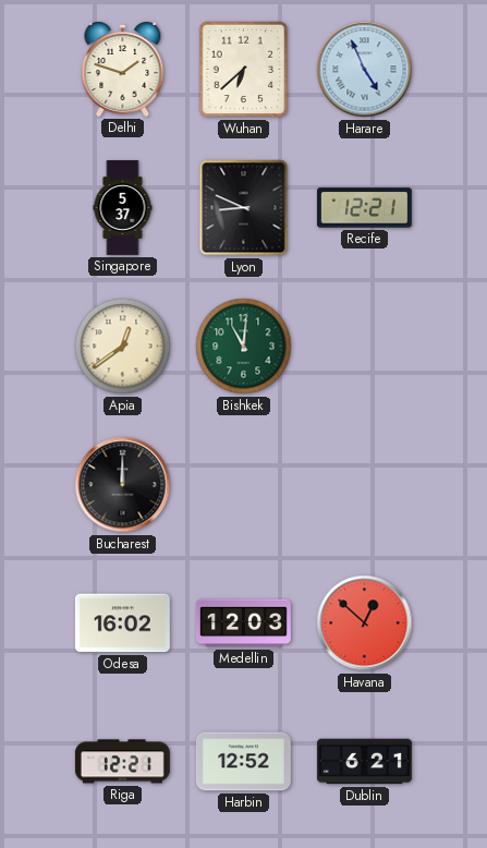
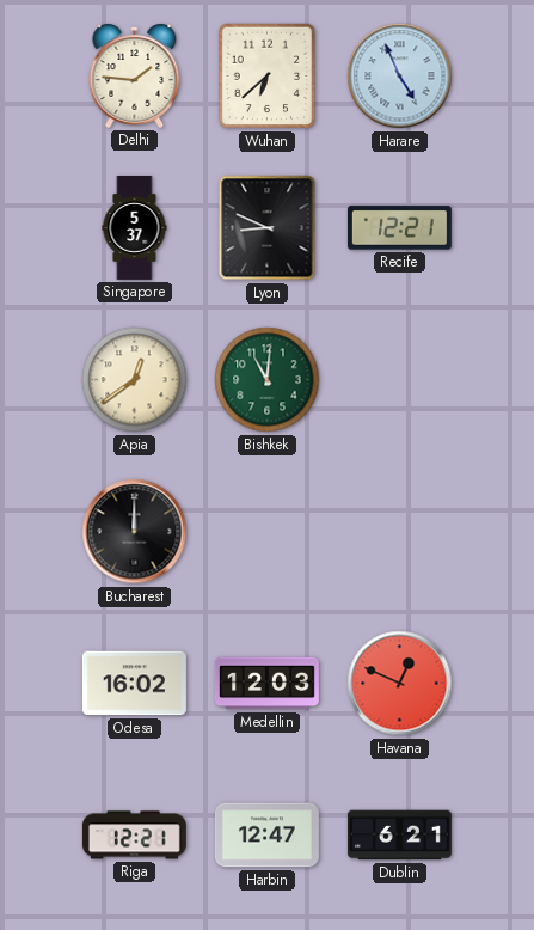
Delhi: 1:48 -> 1:46 (135, 75)
Havana: 12:52 -> 12:49 (400, 684)
Harbin: 12:52 -> 12:47 (266, 836)
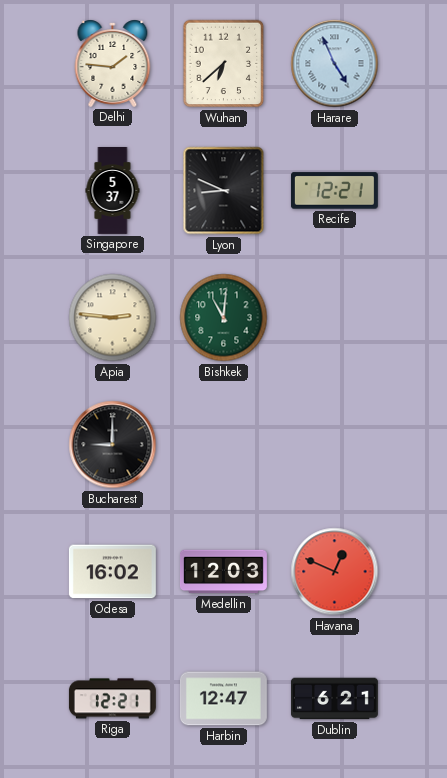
Apia: 12:39 -> 2:46 (113, 318)
Bucharest: 12:00 -> 9:00 (113, 445)
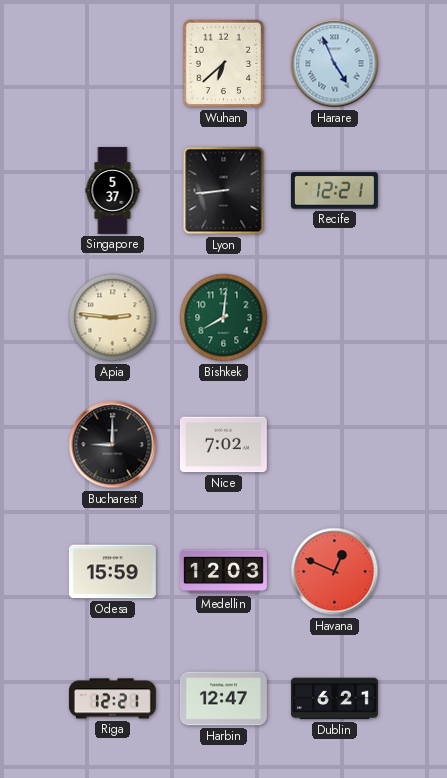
Delhi: 1:46 -> none (113, 63)
Lyon: 8:49 -> 8:44 (224, 191)
Bishkek: 11:01 -> 8:01 (224, 318)
Nice: none -> 7:02 (223, 445)
Odesa: 16:02 -> 15:59 (112, 572)
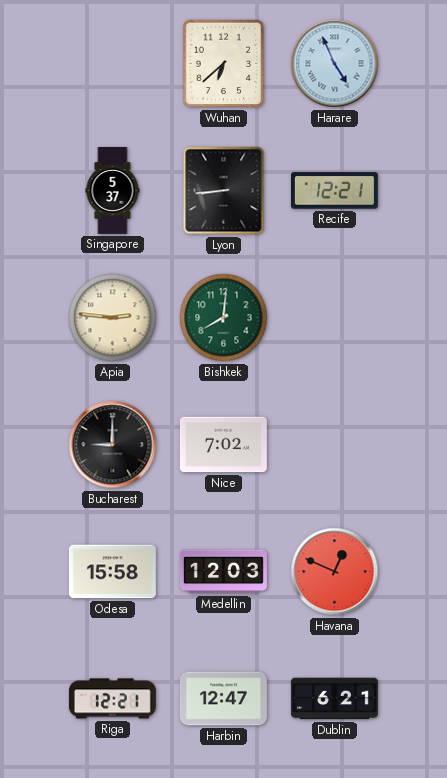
Odesa: 15:59 -> 15:58 (112, 572)
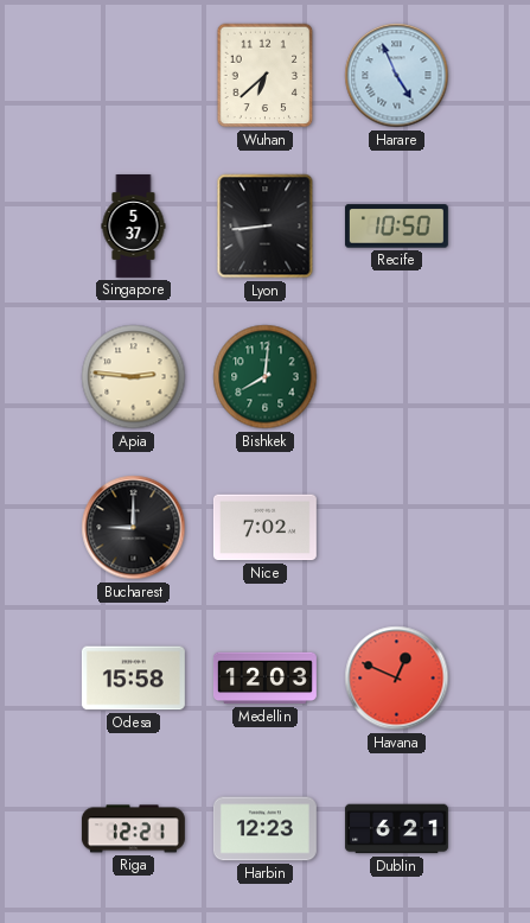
Recife: 12:21 -> 10:50 (396, 227)
Harbin: 12:47 -> 12:23 (264, 829)
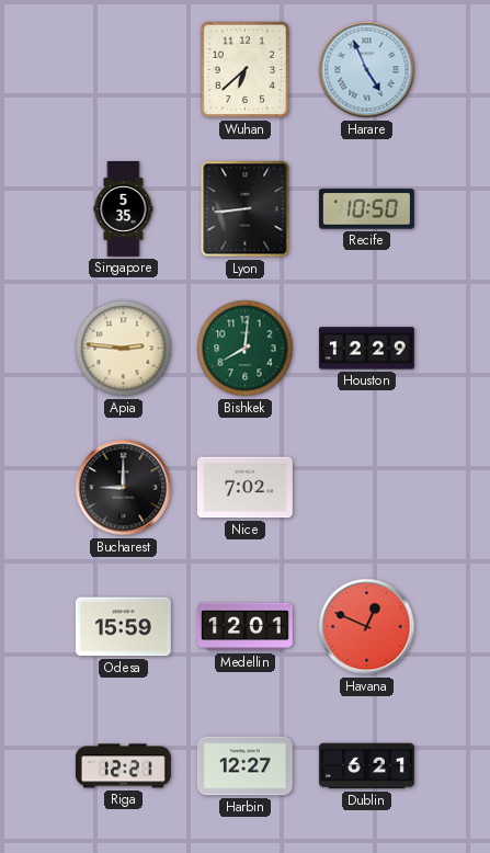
Singapore: 5:37 -> 5:35 (124, 209)
Houston: none -> 12:29 (366, 349)
Odesa: 15:58 -> 15:59 (123, 627)
Medellin: 12:03 -> 12:01 (244, 627)
Harbin: 12:23 -> 12:27 (244, 766)
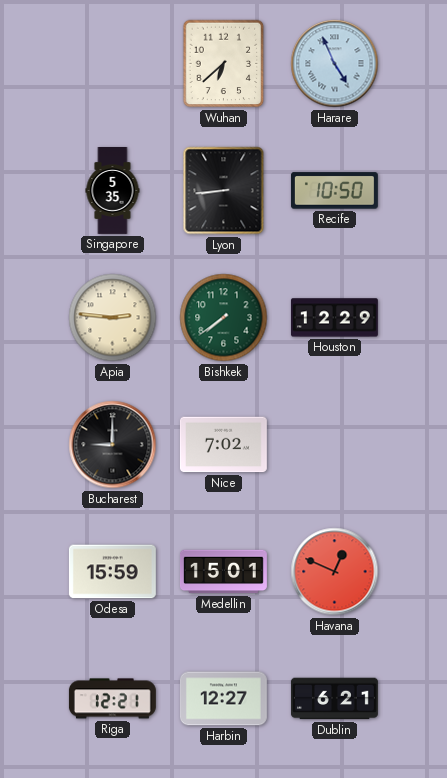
Bishkek: 8:01 -> 7:39 (224, 318)
Medellin: 12:01 -> 15:01 (223, 572)
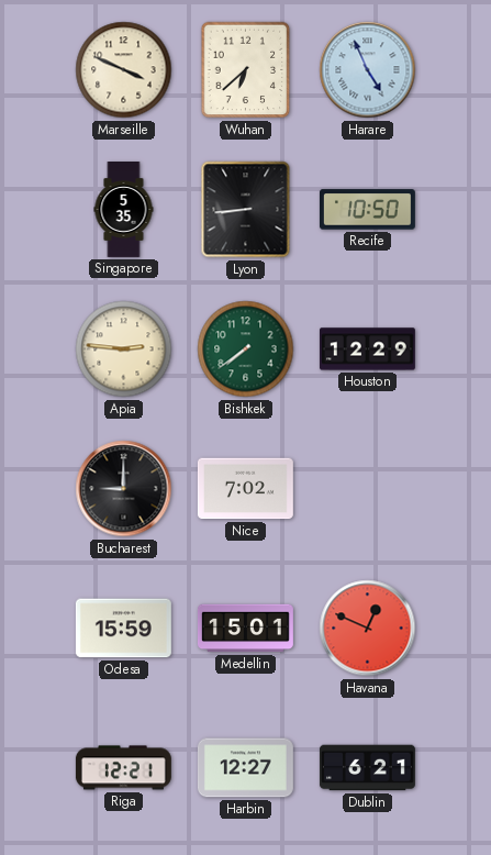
Marseille: none -> 3:49 (124, 70)
